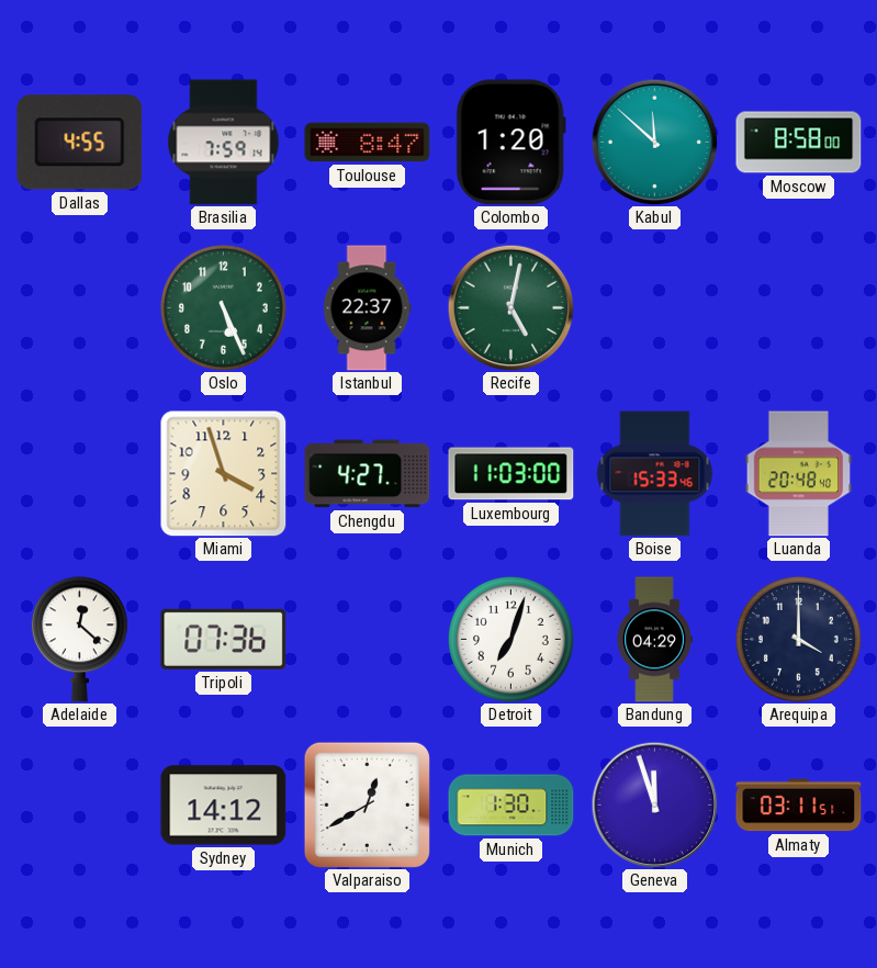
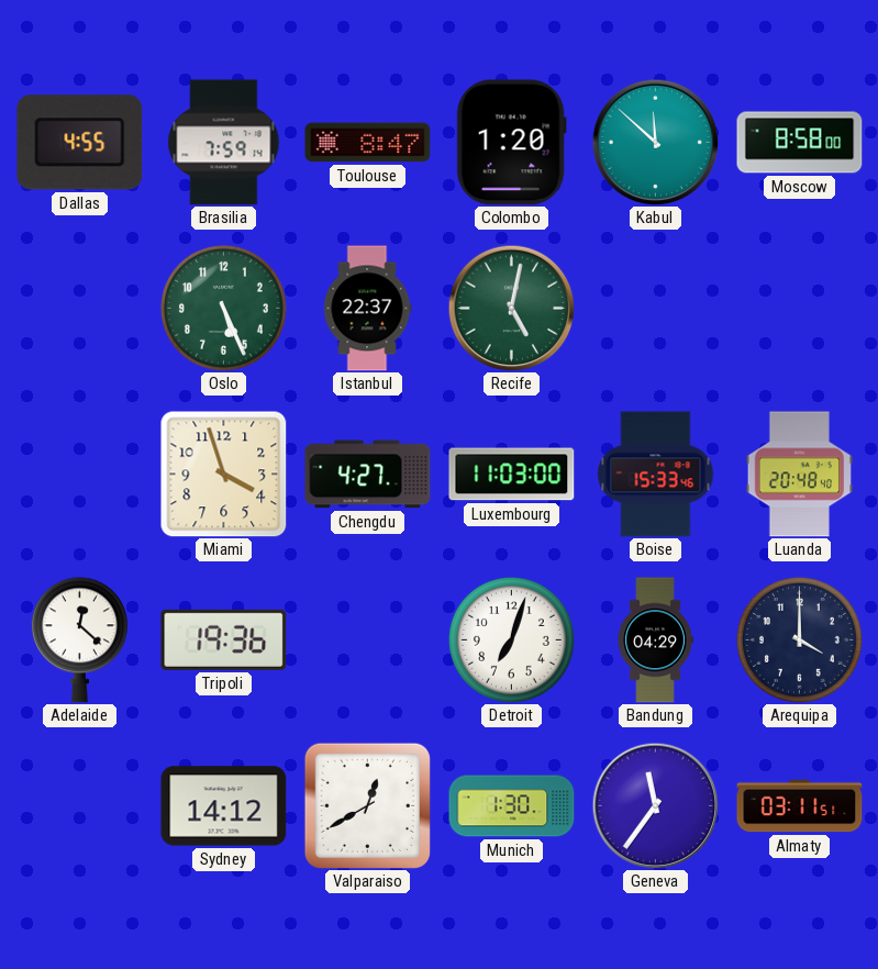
Tripoli: 07:36 -> 19:36 (224, 639)
Geneva: 11:57 -> 11:36 (655, 805)
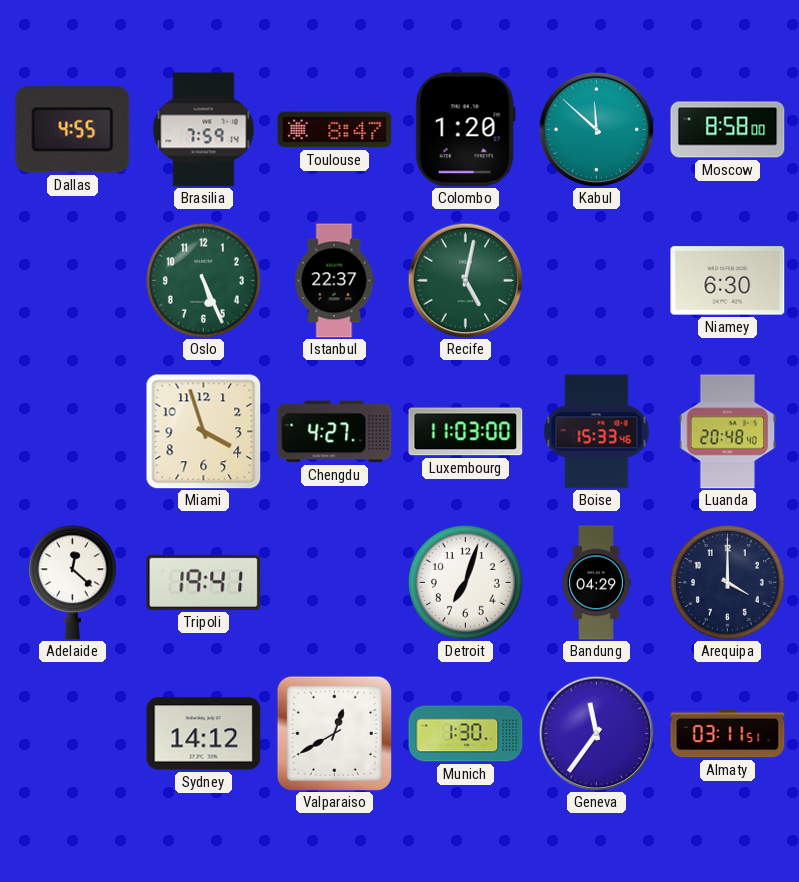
Niamey: none -> 6:30 (728, 281)
Tripoli: 19:36 -> 19:41 (204, 582)
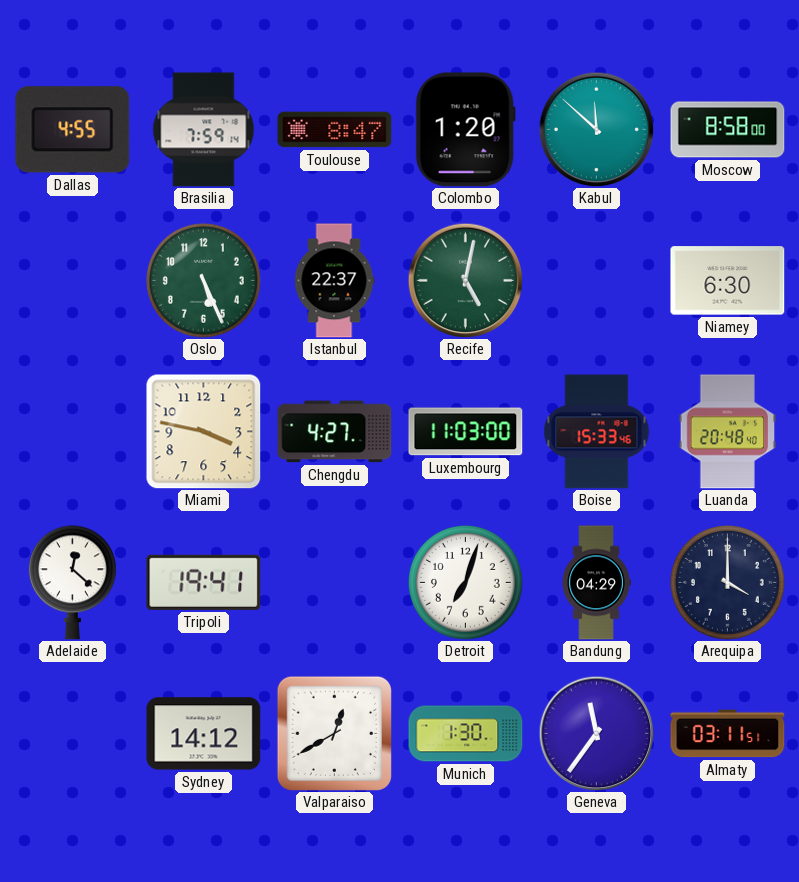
Miami: 3:57 -> 3:47 (204, 432)
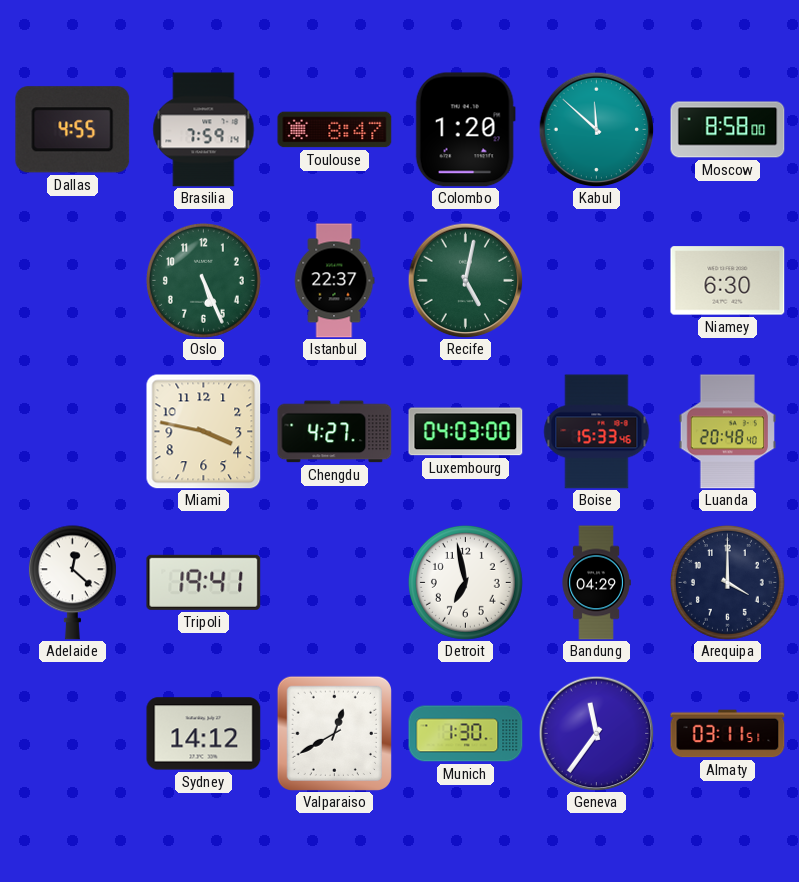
Luxembourg: 11:03 -> 04:03 (466, 432)
Detroit: 7:03 -> 6:58 (465, 582)
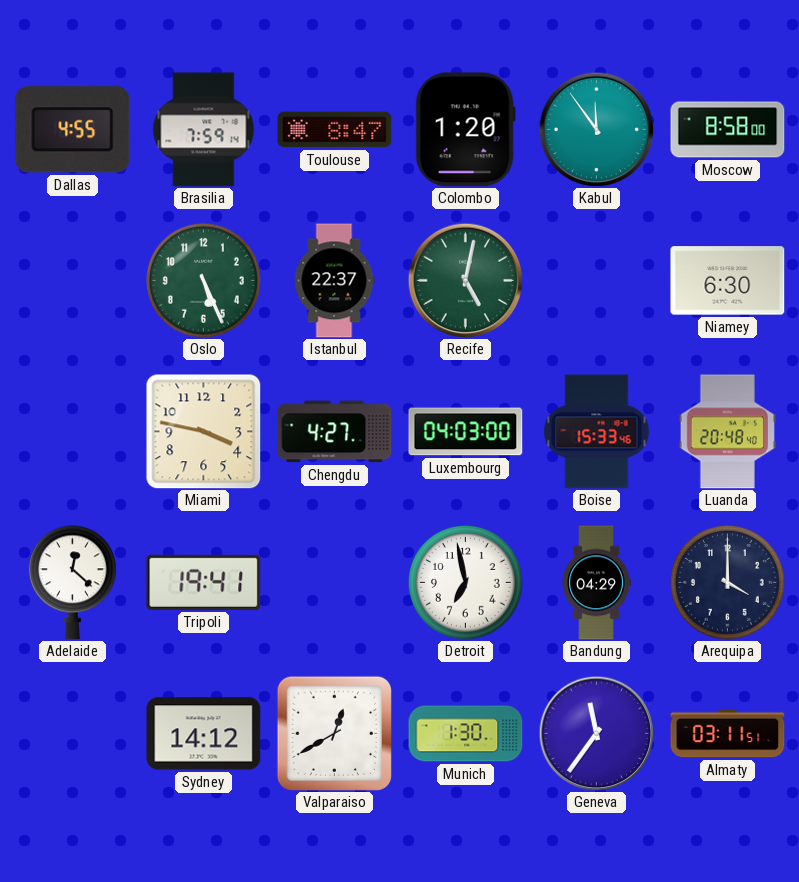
Kabul: 11:52 -> 11:54 (596, 129)
